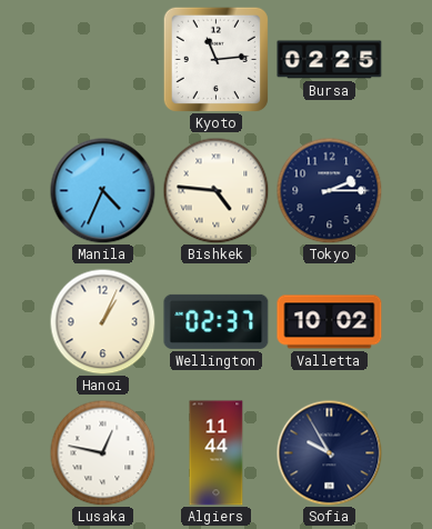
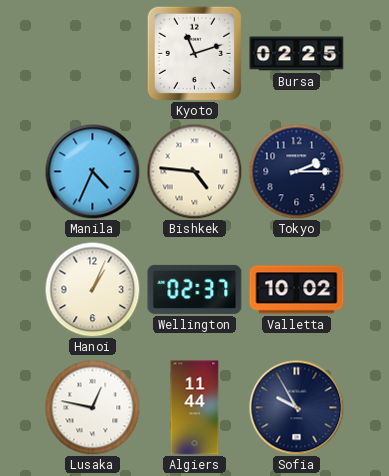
Kyoto: 11:14 -> 11:12 (194, 53)
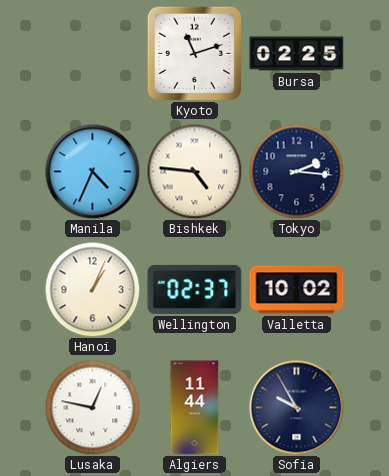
Tokyo: 2:15 -> 2:16 (296, 171)
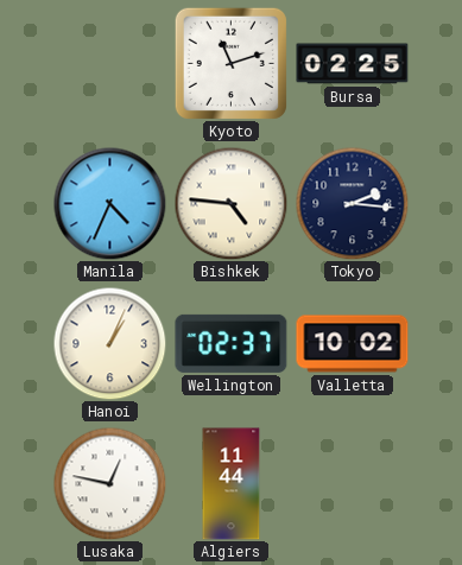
Sofia: 9:55 -> none (296, 407)
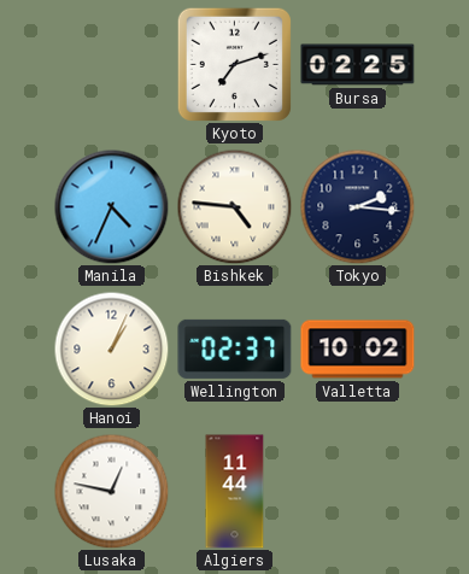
Kyoto: 11:12 -> 7:12 (234, 64)
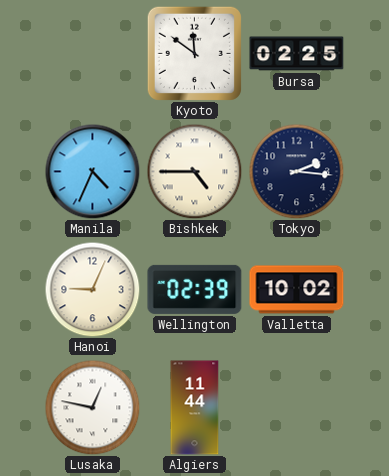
Kyoto: 7:12 -> 11:51 (194, 53)
Bishkek: 4:46 -> 4:45 (194, 171)
Hanoi: 1:04 -> 9:04 (92, 289)
Wellington: 02:37 -> 02:39 (195, 289)
